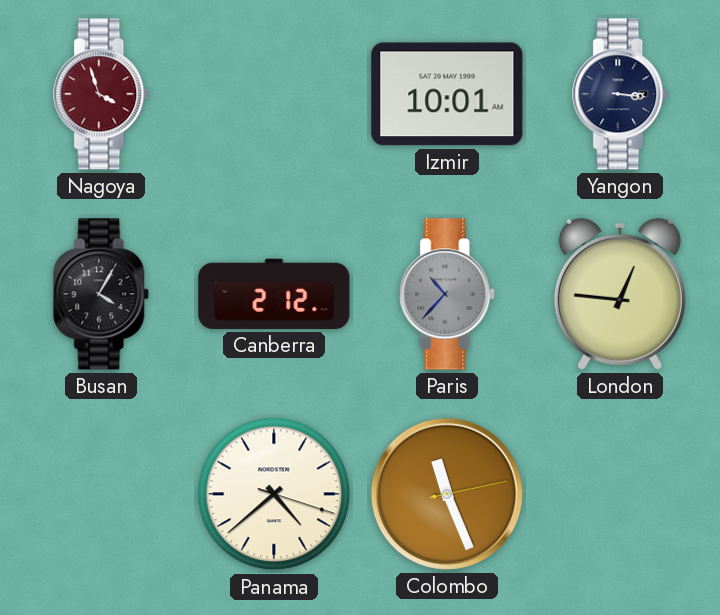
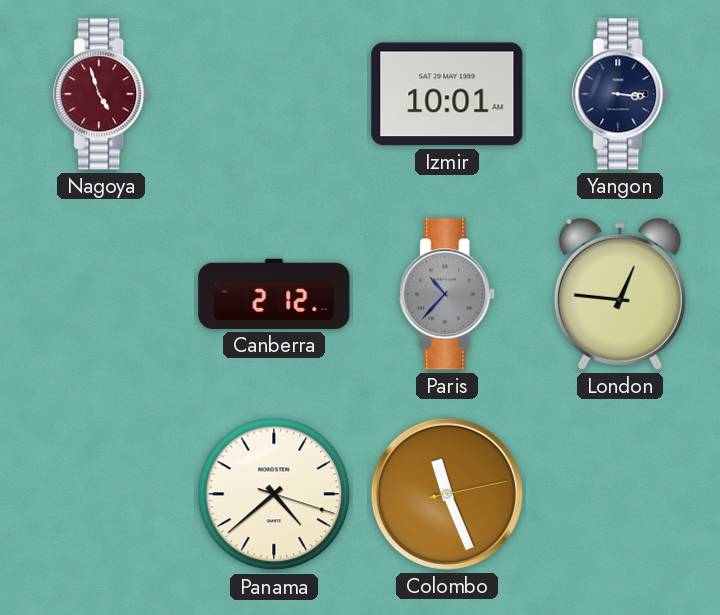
Nagoya: 3:57 -> 4:57 (102, 94)
Busan: 4:05 -> none (102, 294)
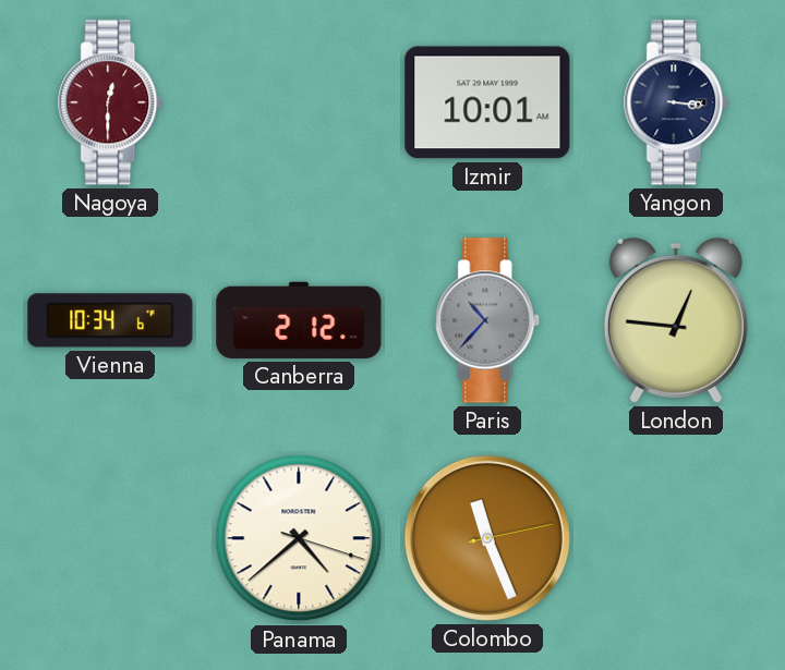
Nagoya: 4:57 -> 12:30 (111, 102)
Vienna: none -> 10:34 (110, 320)
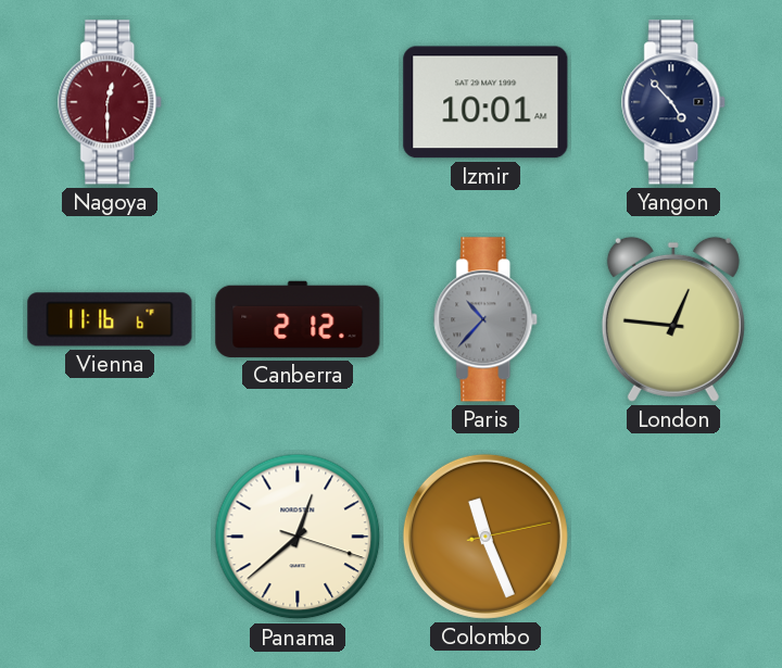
Yangon: 3:16 -> 4:53 (674, 102)
Vienna: 10:34 -> 11:16 (110, 319)
Panama: 4:38 -> 12:38 (298, 537)
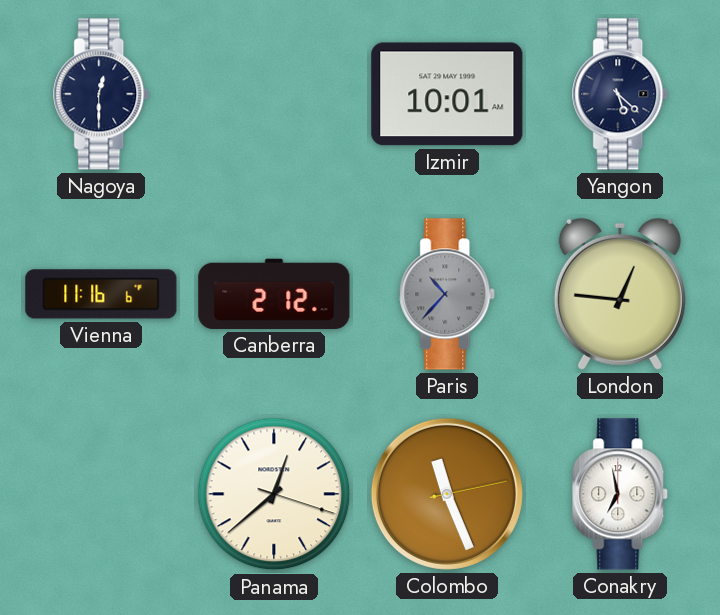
Nagoya dial: burgundy -> navy (102, 94)
Yangon: 4:53 -> 5:22 (621, 94)
Conakry: none -> 6:58 (621, 494)
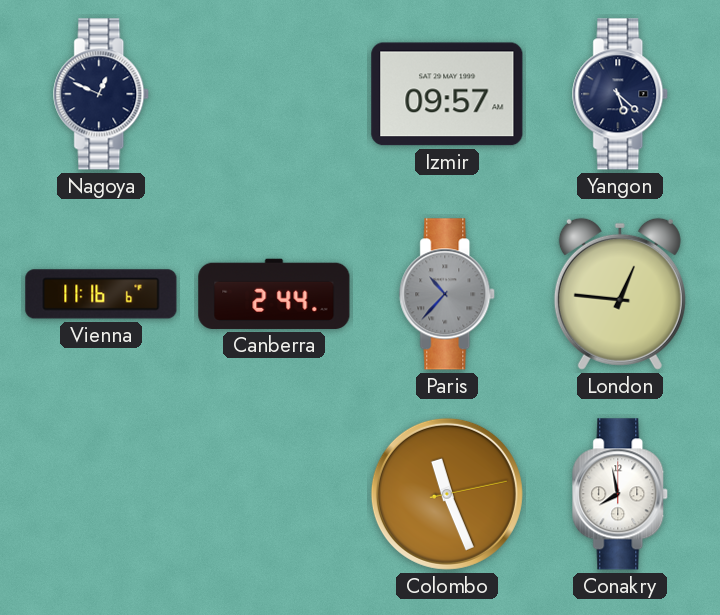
Nagoya: 12:30 -> 12:49 (102, 94)
Izmir: 10:01 -> 09:57 (447, 94)
Canberra: 2:12 -> 2:44 (274, 294)
Panama: 12:38 -> none (274, 494)
Conakry: 6:58 -> 7:58 (621, 494)
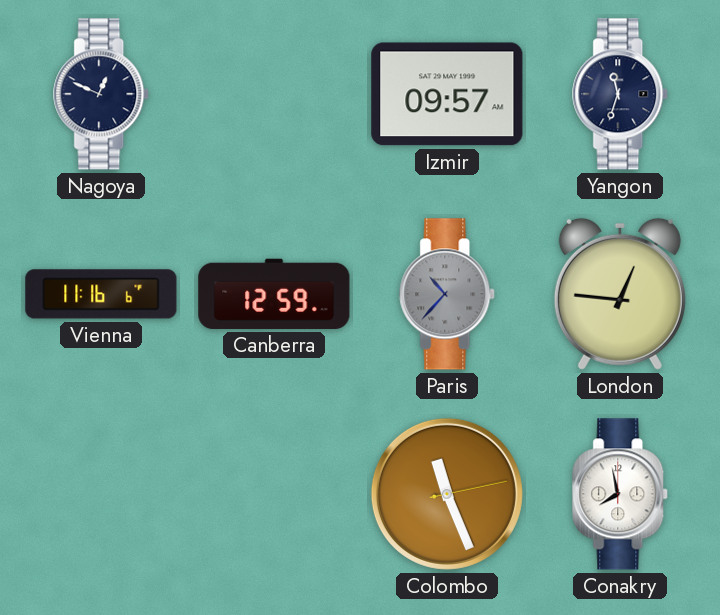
Yangon: 5:22 -> 11:33 (621, 94)
Canberra: 2:44 -> 12:59 (274, 294)
